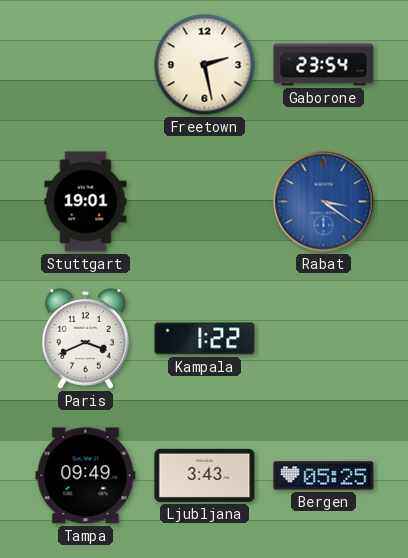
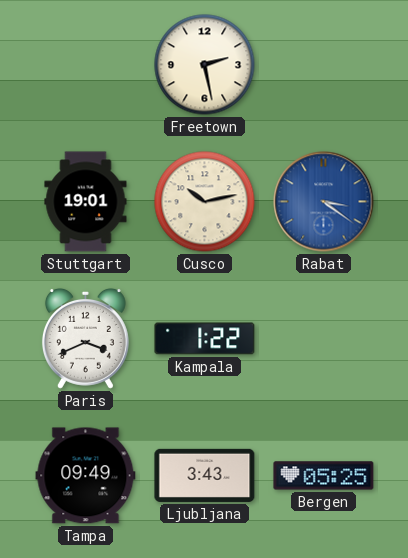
Gaborone: 23:54 -> none (324, 65)
Cusco: none -> 10:13 (205, 202)
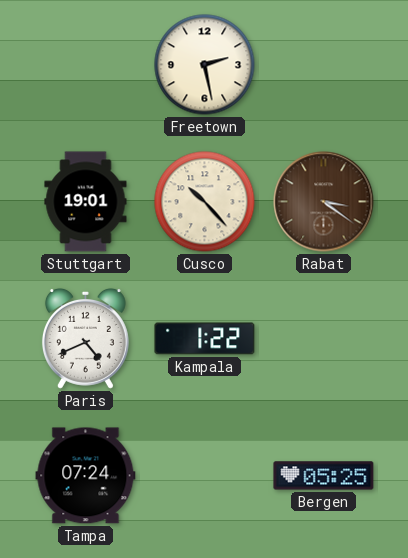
Cusco: 10:13 -> 10:23 (205, 202)
Rabat dial: blue -> brown (324, 202)
Paris: 3:41 -> 4:41 (85, 338)
Tampa: 09:49 -> 07:24 (86, 476)
Ljubljana: 3:43 -> none (205, 475)
